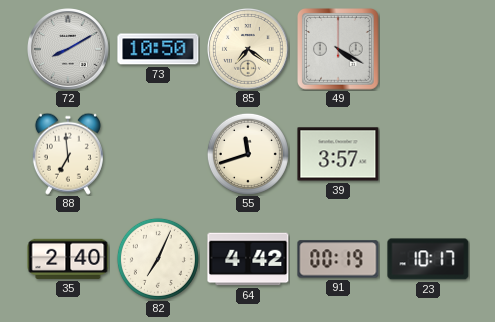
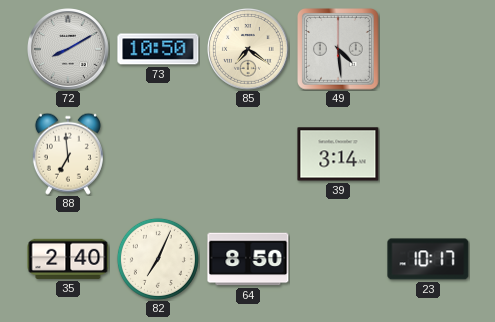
49: 4:20 -> 4:29 (338, 49)
55: 11:42 -> none (248, 154)
39: 3:57 -> 3:14 (338, 154)
64: 4:42 -> 8:50 (248, 259)
91: 00:19 -> none (338, 259)
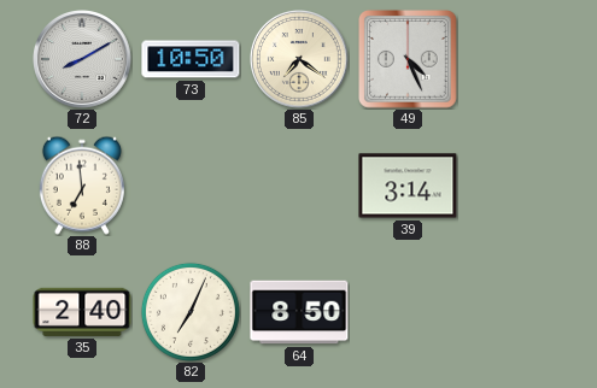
49: 4:29 -> 4:26 (408, 59)
23: 10:17 -> none (428, 259)
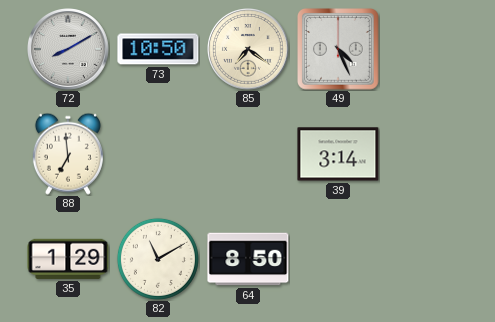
35: 2:40 -> 1:29 (68, 259)
82: 7:04 -> 11:10 (158, 259)
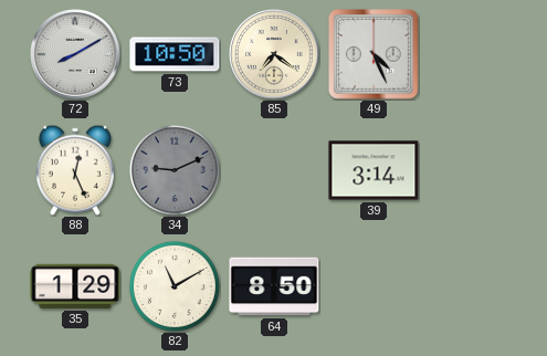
88: 6:59 -> 12:26 (75, 170)
34: none -> 9:11 (175, 170)
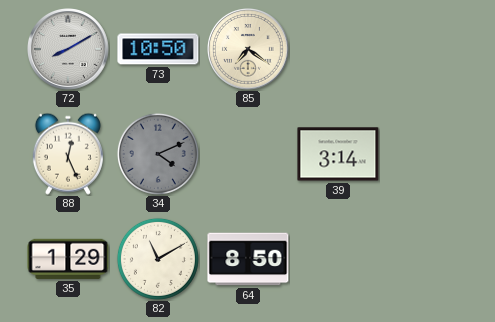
49: 4:26 -> none (374, 54)
34: 9:11 -> 4:11 (158, 154)
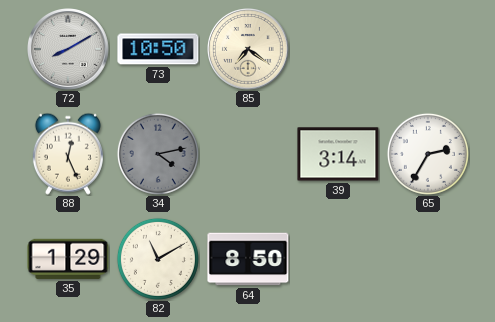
34: 4:11 -> 4:13 (158, 154)
65: none -> 2:35 (428, 154)
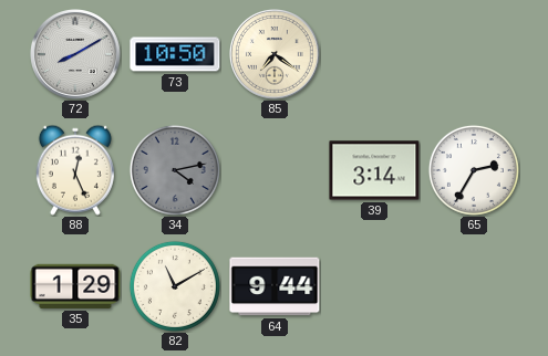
64: 8:50 -> 9:44 (275, 286)
